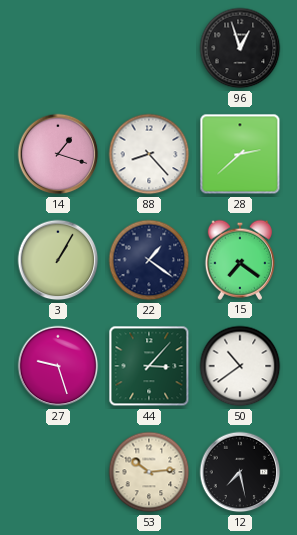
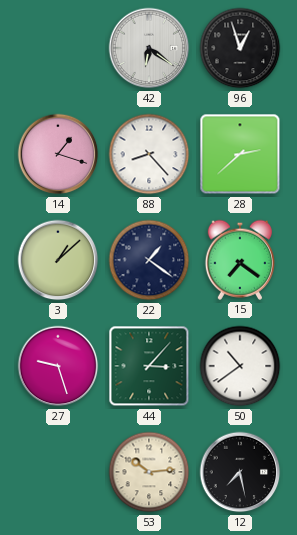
42: none -> 6:21 (149, 48)
3: 1:05 -> 1:08 (58, 260)
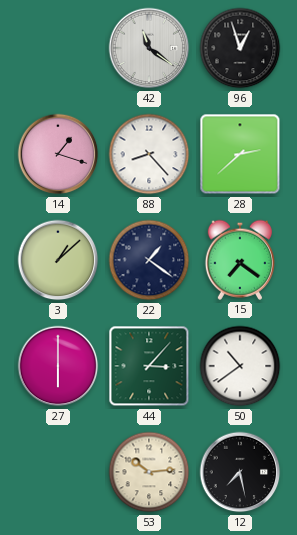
42: 6:21 -> 11:21 (149, 48)
27: 9:27 -> 6:00 (58, 366)
